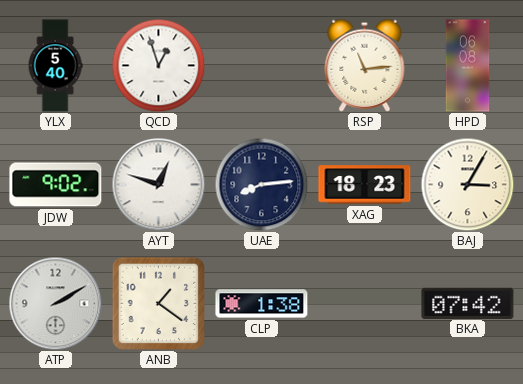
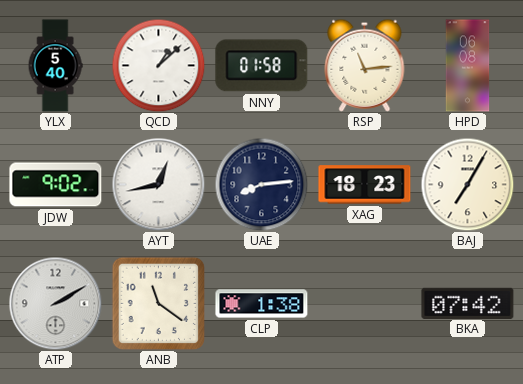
QCD: 12:57 -> 1:08 (158, 65)
NNY: none -> 01:58 (262, 66)
AYT: 12:48 -> 12:43 (158, 184)
BAJ: 3:05 -> 7:05 (467, 184)
ANB: 1:21 -> 11:21 (158, 303)
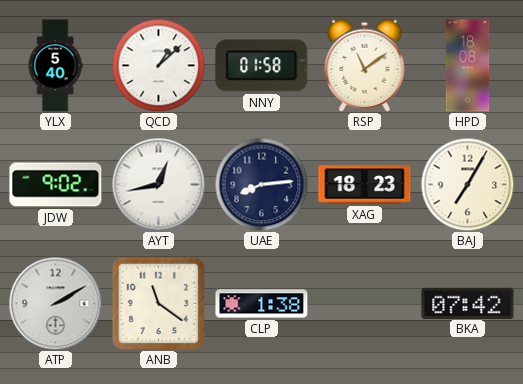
RSP: 11:14 -> 11:09 (365, 65)
HPD: 06:08 -> 18:08 (468, 66)
